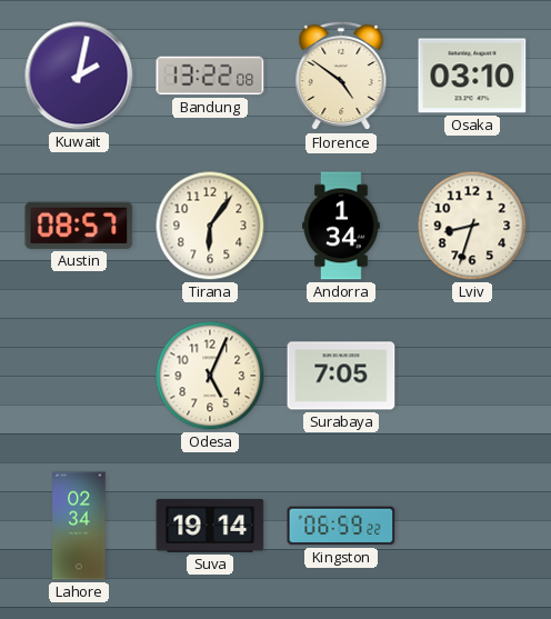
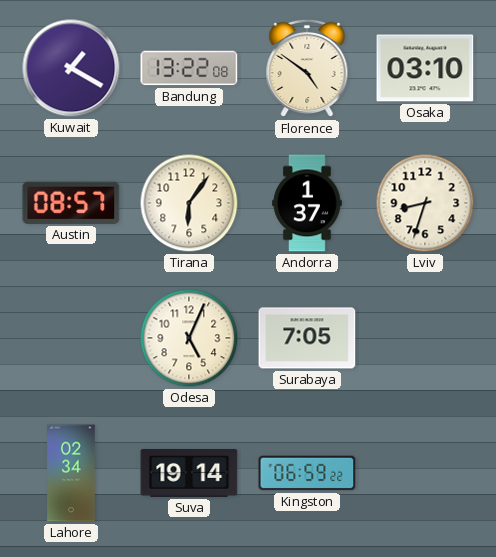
Kuwait: 2:02 -> 1:20 (71, 68)
Andorra: 1:34 -> 1:37 (307, 203)
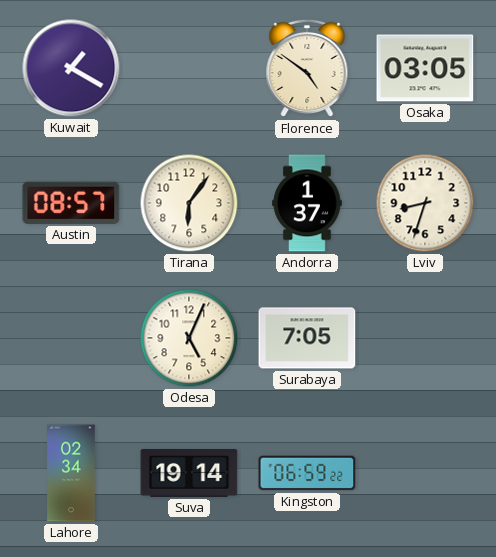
Bandung: 13:22 -> none (189, 68)
Osaka: 03:10 -> 03:05 (425, 68)
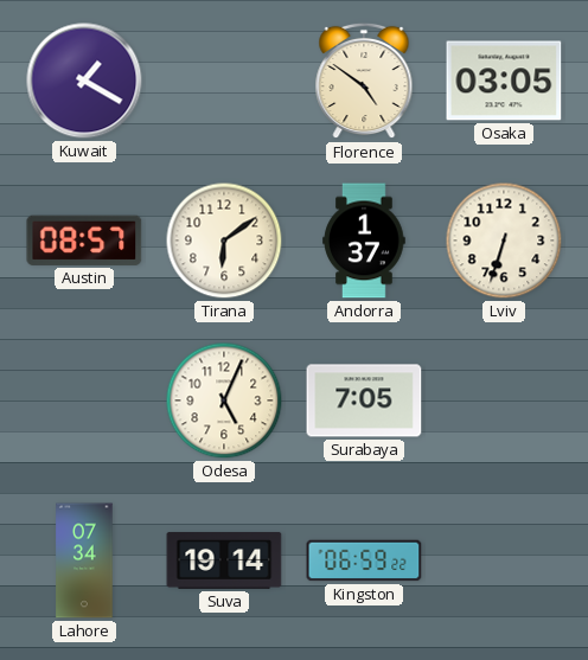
Tirana: 6:06 -> 6:09 (224, 241)
Lviv: 8:33 -> 6:33 (504, 241)
Lahore: 02:34 -> 07:34 (84, 560)
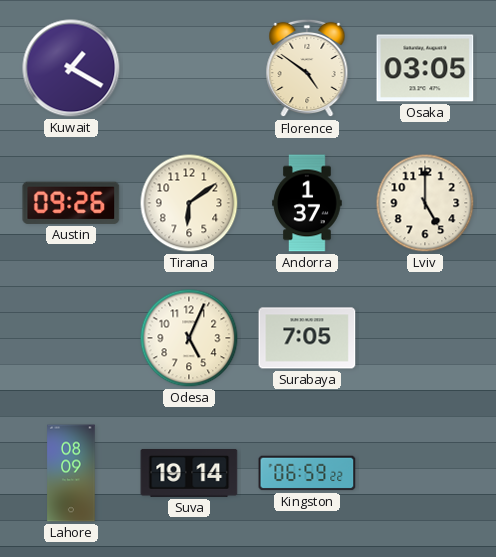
Austin: 08:57 -> 09:26 (71, 203)
Lviv: 6:33 -> 5:00 (425, 203)
Lahore: 07:34 -> 08:09 (71, 473)
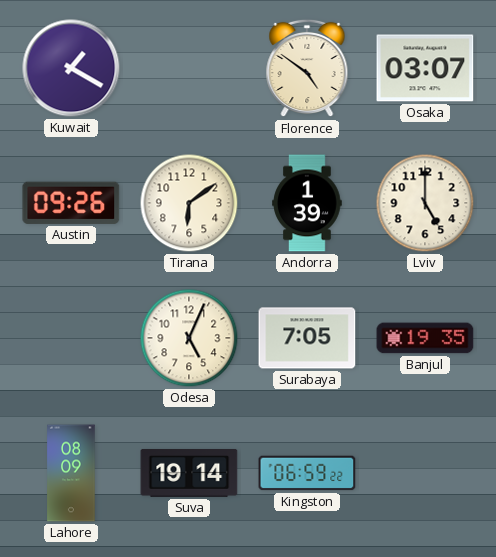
Osaka: 03:05 -> 03:07 (425, 68)
Andorra: 1:37 -> 1:39 (307, 203)
Banjul: none -> 19:35 (425, 338)
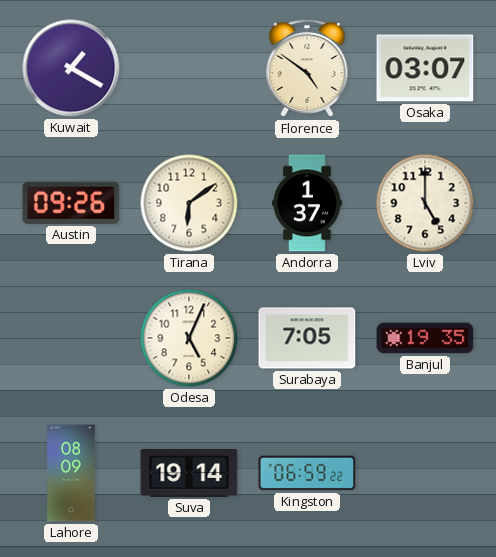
Andorra: 1:39 -> 1:37 (307, 203)
